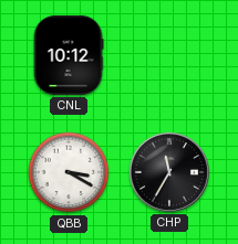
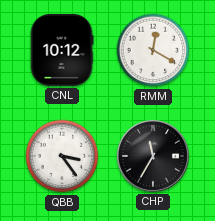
RMM: none -> 12:20 (153, 50)
QBB: 3:20 -> 3:24 (62, 156)
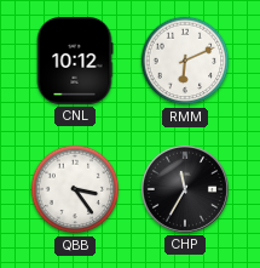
RMM: 12:20 -> 6:11 (185, 61)
